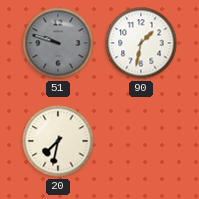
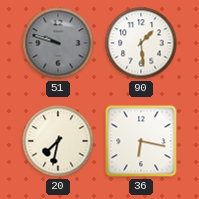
90: 1:32 -> 1:29 (141, 43)
36: none -> 6:17 (141, 141)
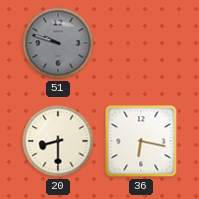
90: 1:29 -> none (141, 43)
20: 7:32 -> 8:30 (58, 141)
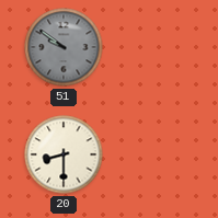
51: 9:48 -> 9:51 (64, 47)
36: 6:17 -> none (141, 141)
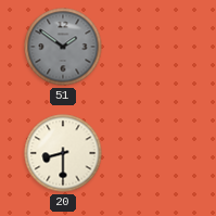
51: 9:51 -> 1:51 (63, 47)
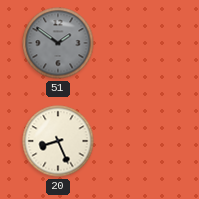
20: 8:30 -> 8:26 (58, 141)
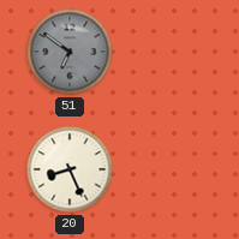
51: 1:51 -> 6:51 (70, 52)
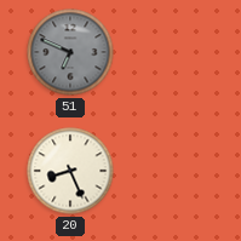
51: 6:51 -> 6:49 (70, 52)
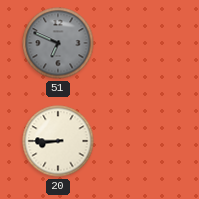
20: 8:26 -> 8:45 (58, 141)
